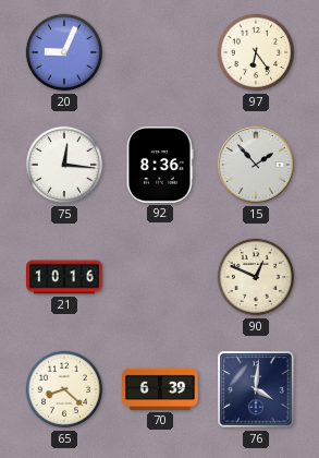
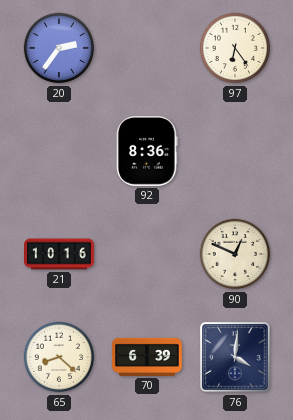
20: 9:04 -> 2:36 (59, 48)
75: 12:16 -> none (64, 165)
15: 1:53 -> none (256, 165)
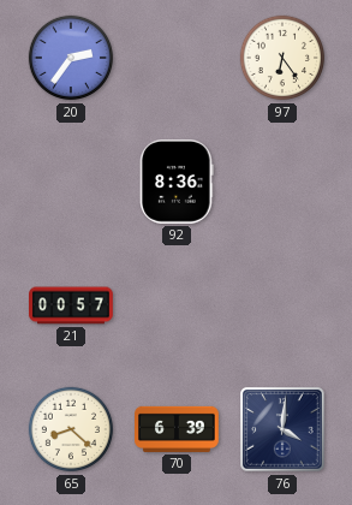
21: 10:16 -> 00:57 (72, 305)
90: 12:49 -> none (235, 254)
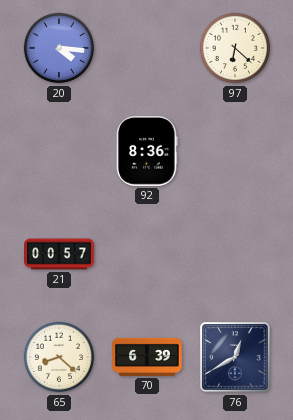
20: 2:36 -> 4:16 (59, 48)
97: 6:24 -> 6:22 (235, 48)
76: 4:01 -> 12:40 (235, 357)
